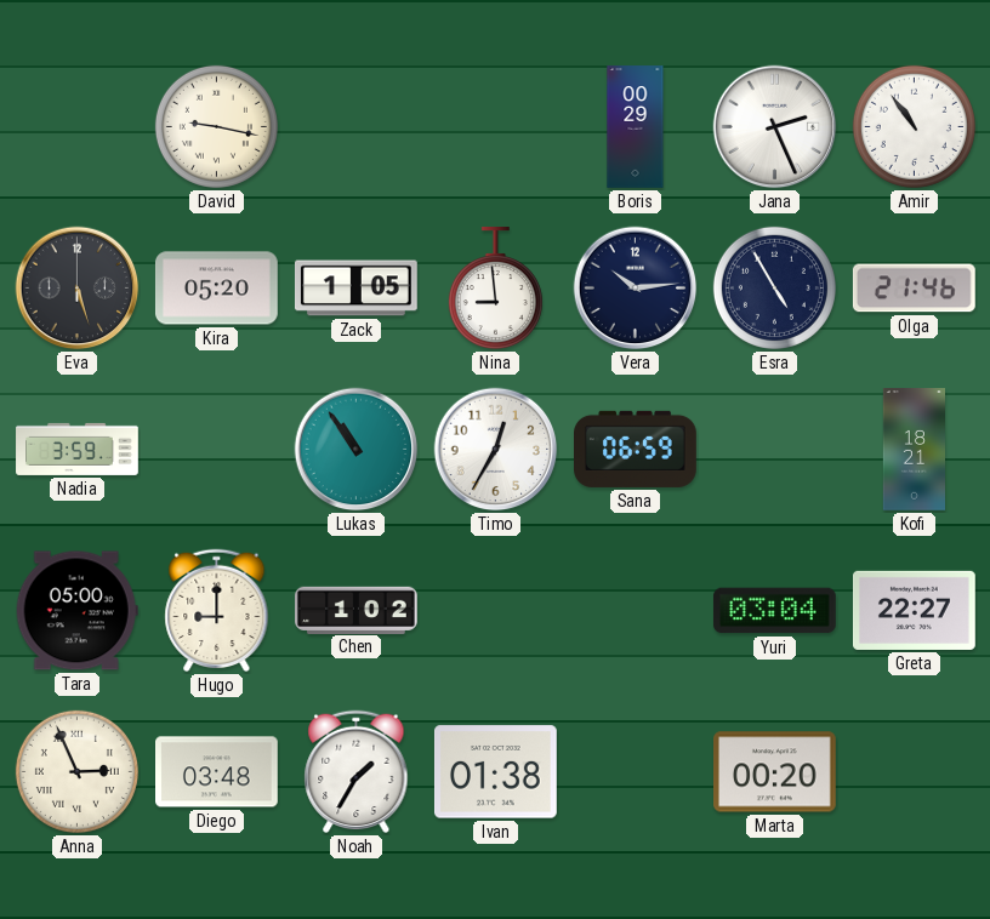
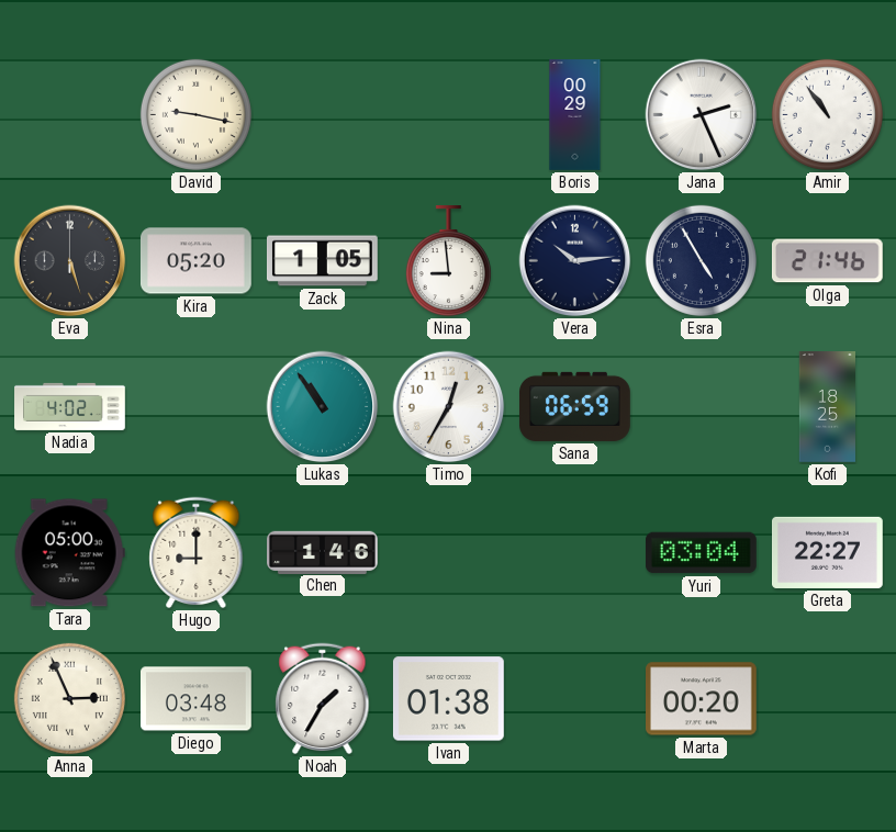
Nadia: 3:59 -> 4:02 (70, 406)
Kofi: 18:21 -> 18:25 (827, 407)
Chen: 1:02 -> 1:46 (323, 552)
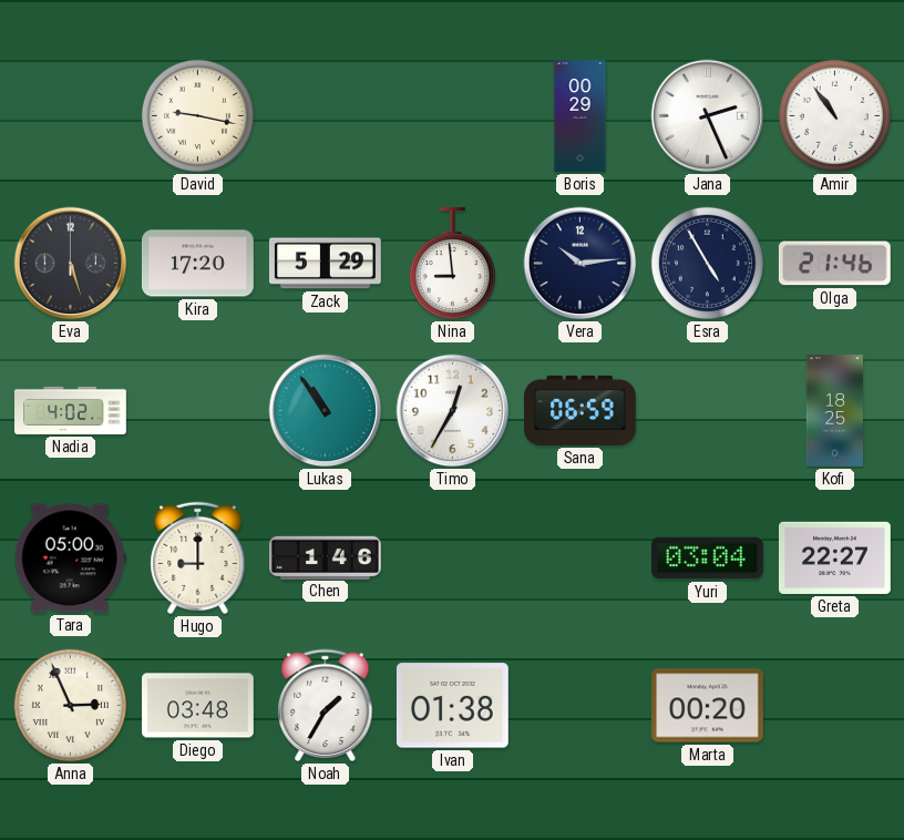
Kira: 05:20 -> 17:20 (198, 264)
Zack: 1:05 -> 5:29 (325, 264)
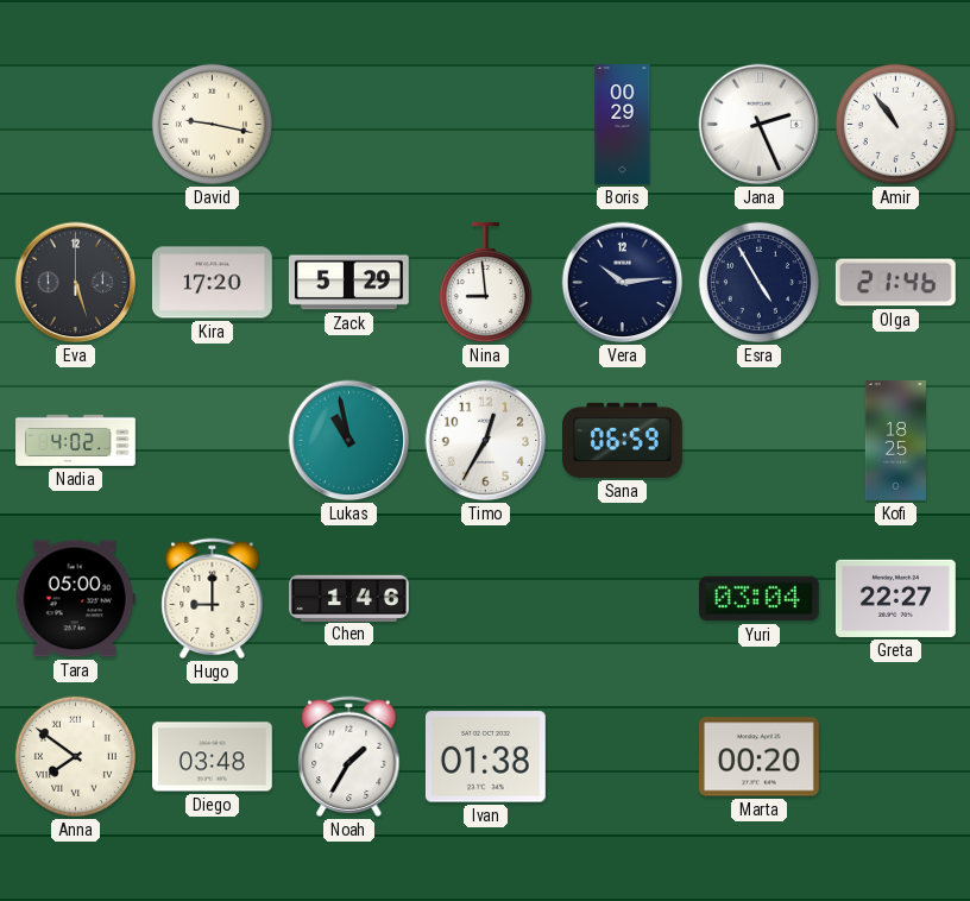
Lukas: 10:54 -> 10:58 (349, 441)
Anna: 2:56 -> 7:51 (75, 756)
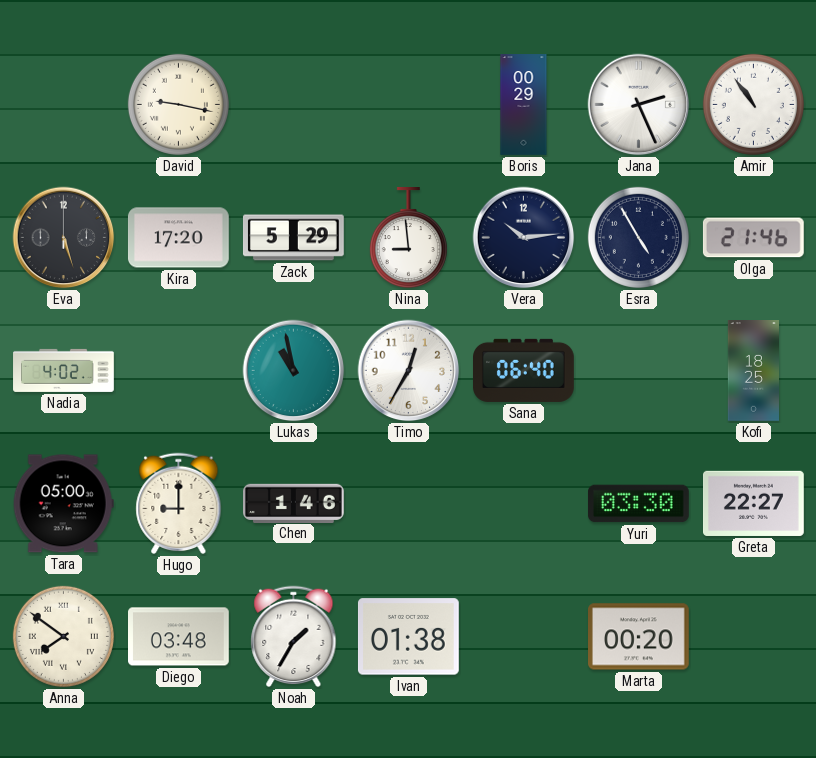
Sana: 06:59 -> 06:40 (524, 370)
Yuri: 03:04 -> 03:30 (639, 504)
